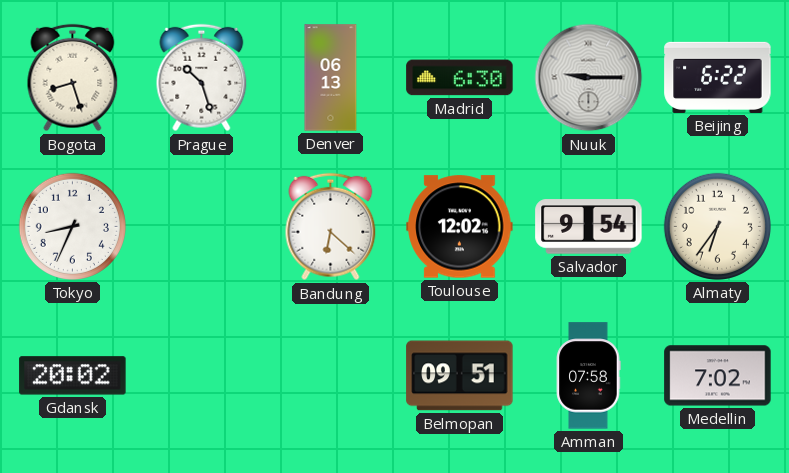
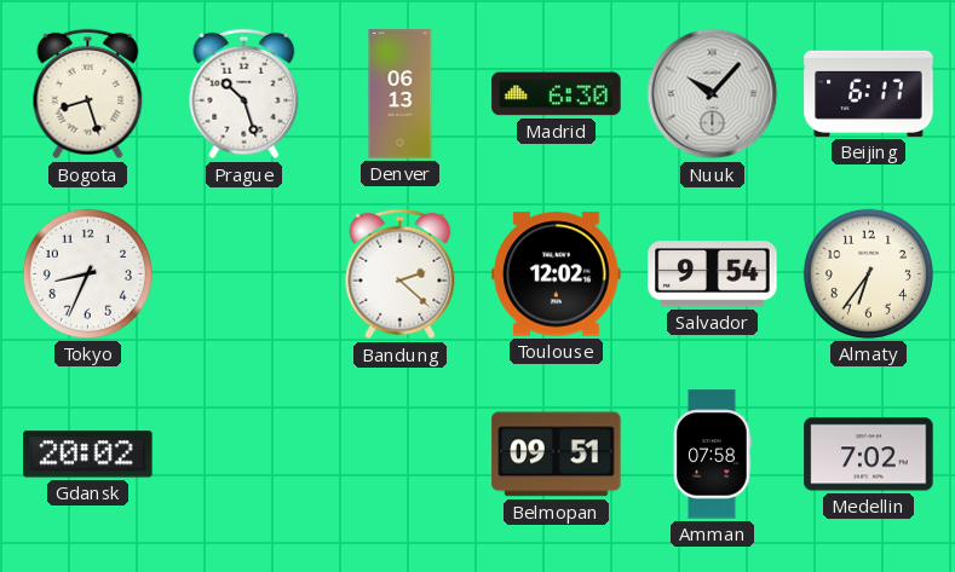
Nuuk: 9:15 -> 10:07 (713, 94)
Beijing: 6:22 -> 6:17 (869, 93)
Bandung: 6:22 -> 2:22 (401, 275)
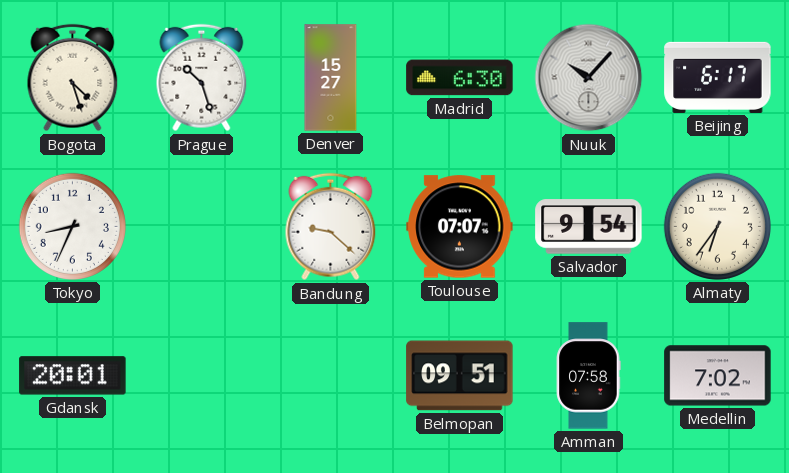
Bogota: 8:27 -> 4:27 (73, 78)
Denver: 06:13 -> 15:27 (331, 78)
Bandung: 2:22 -> 9:22 (331, 227)
Toulouse: 12:02 -> 07:07 (460, 227)
Gdansk: 20:02 -> 20:01 (73, 376)
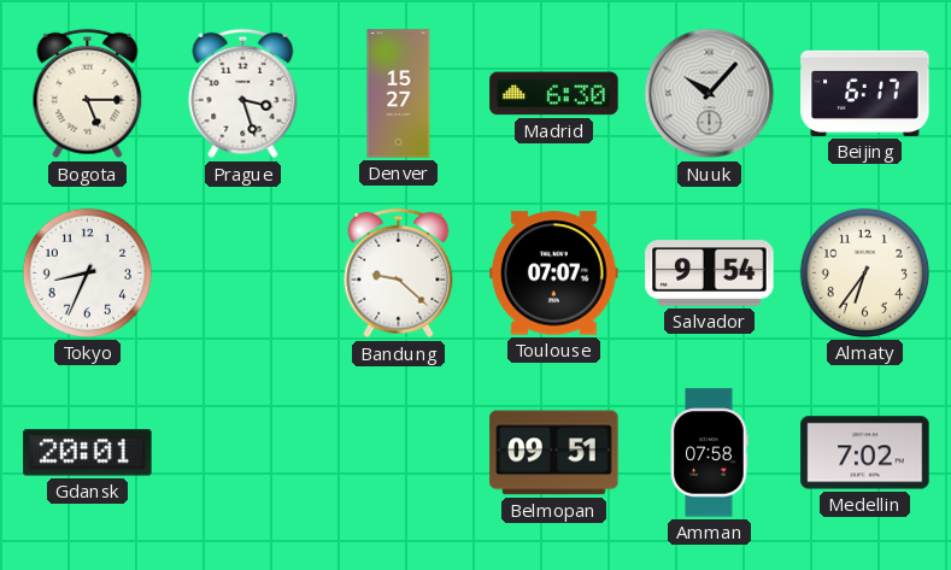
Bogota: 4:27 -> 5:15 (88, 94)
Prague: 10:27 -> 3:27 (243, 94)
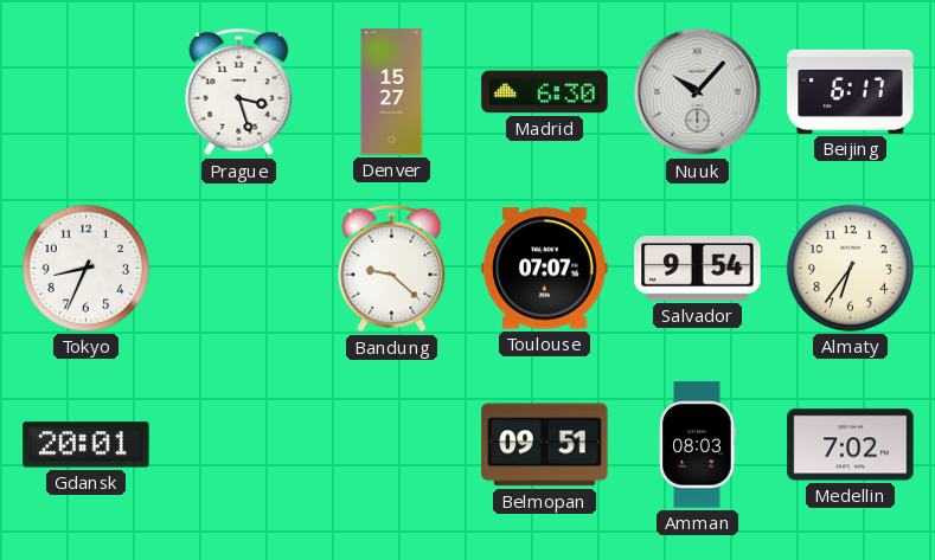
Bogota: 5:15 -> none (88, 94)
Amman: 07:58 -> 08:03 (697, 445)
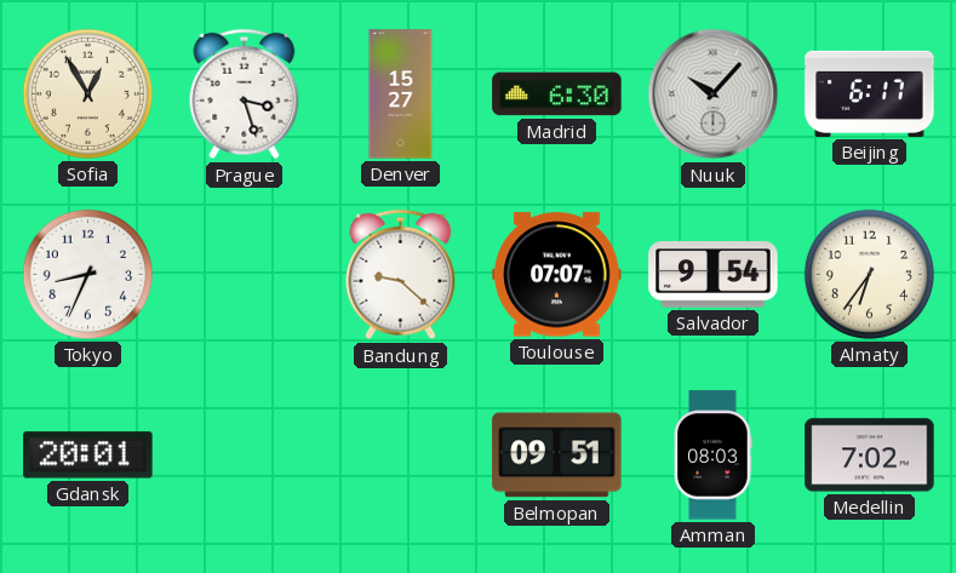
Sofia: none -> 12:55 (87, 93)
